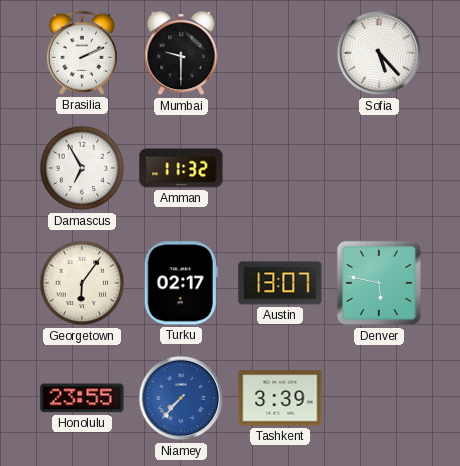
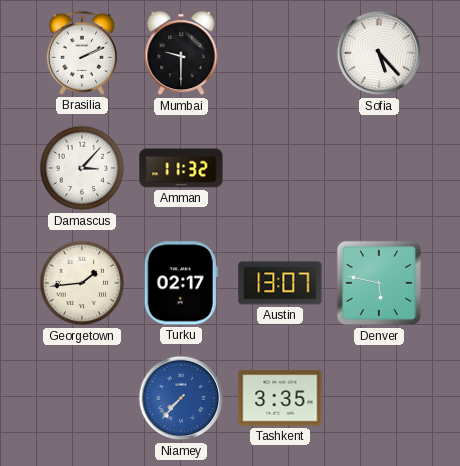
Damascus: 6:55 -> 3:07 (82, 168)
Georgetown: 6:06 -> 1:44 (82, 283)
Honolulu: 23:55 -> none (82, 398)
Tashkent: 3:39 -> 3:35 (280, 398)
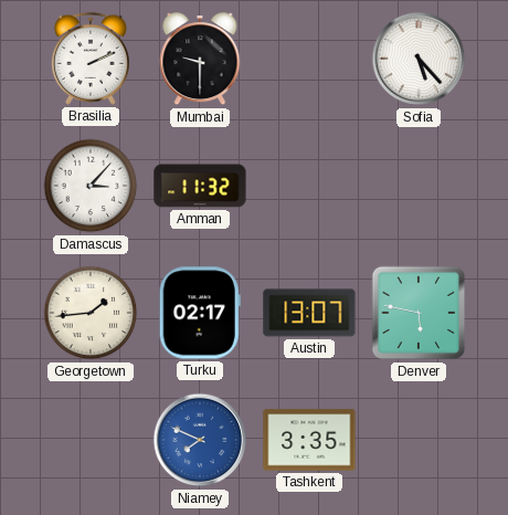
Niamey: 7:37 -> 7:49 (200, 440)
